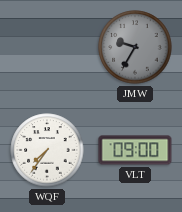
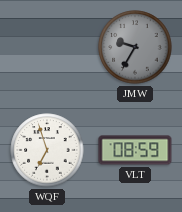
WQF: 7:36 -> 6:57 (47, 150)
VLT: 09:00 -> 08:59 (135, 150)
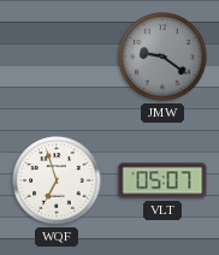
JMW: 9:35 -> 9:21 (162, 57)
VLT: 08:59 -> 05:07 (162, 180)
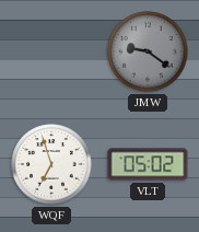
VLT: 05:07 -> 05:02 (148, 164)
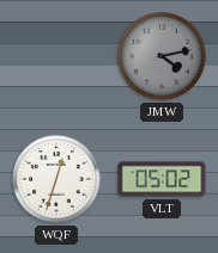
JMW: 9:21 -> 4:13 (162, 56)
WQF: 6:57 -> 12:33 (56, 179)
